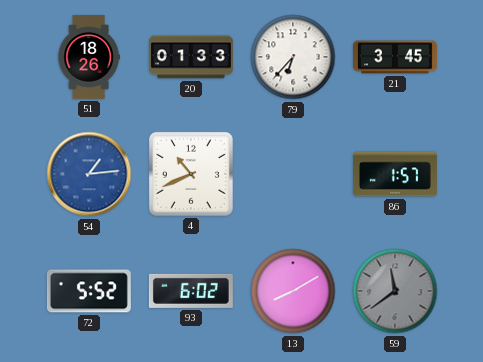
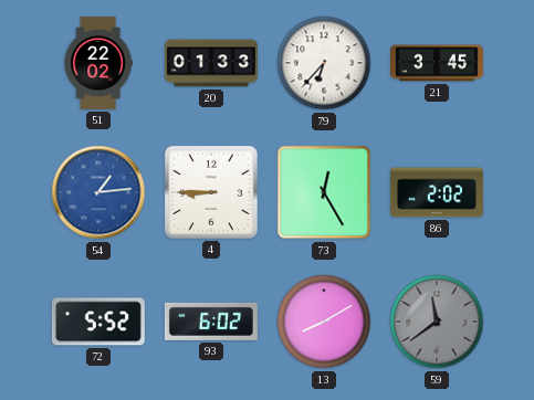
51: 18:26 -> 22:02 (98, 63)
4: 10:41 -> 8:45 (211, 192)
73: none -> 12:25 (324, 192)
86: 1:57 -> 2:02 (437, 192)
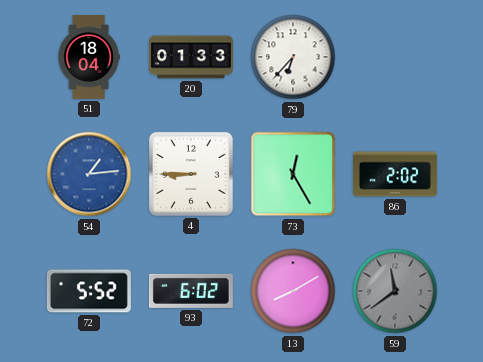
51: 22:02 -> 18:04 (89, 57)
21: 3:45 -> none (437, 63)
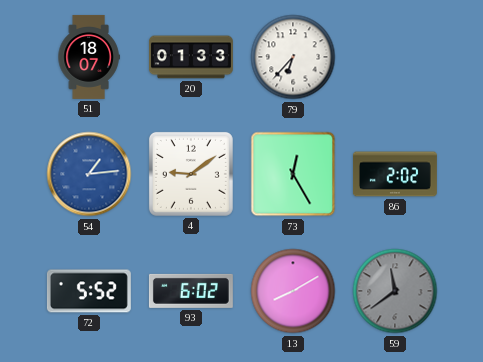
51: 18:04 -> 18:07 (89, 57)
4: 8:45 -> 9:09 (191, 174)
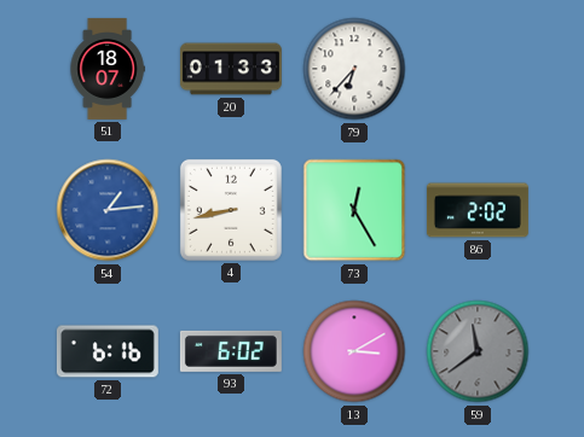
4: 9:09 -> 8:43 (231, 210)
72: 5:52 -> 6:16 (108, 351)
13: 8:10 -> 3:10 (354, 351)
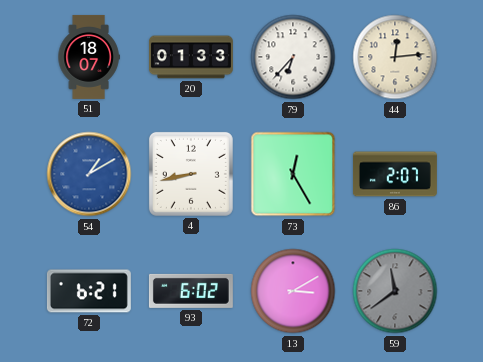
44: none -> 12:14 (395, 57)
54: 1:14 -> 1:10 (89, 174)
86: 2:02 -> 2:07 (395, 174)
72: 6:16 -> 6:21 (89, 291)
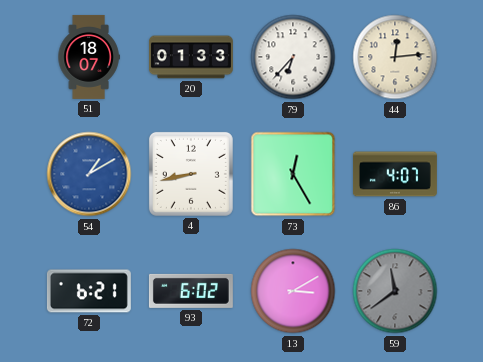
86: 2:07 -> 4:07 (395, 174)
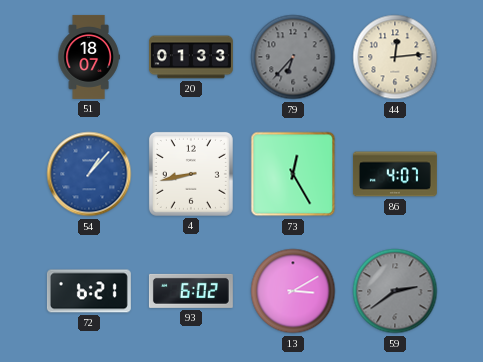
79 dial: white -> grey (293, 57)
54: 1:10 -> 1:07 (89, 174)
59: 11:39 -> 2:39 (395, 291)
